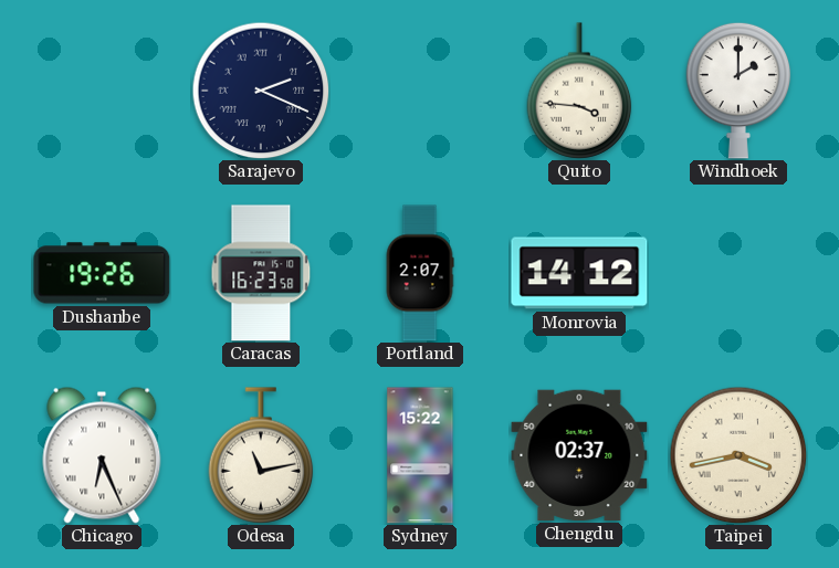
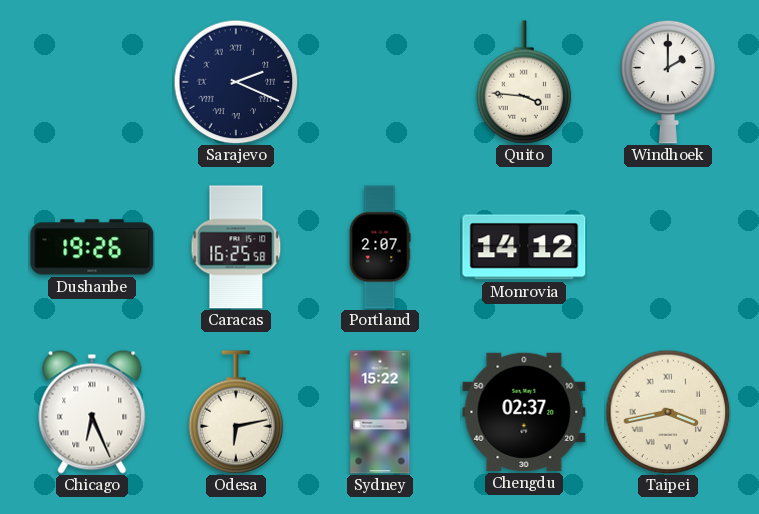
Caracas: 16:23 -> 16:25 (236, 247)
Odesa: 11:13 -> 6:13 (236, 412)
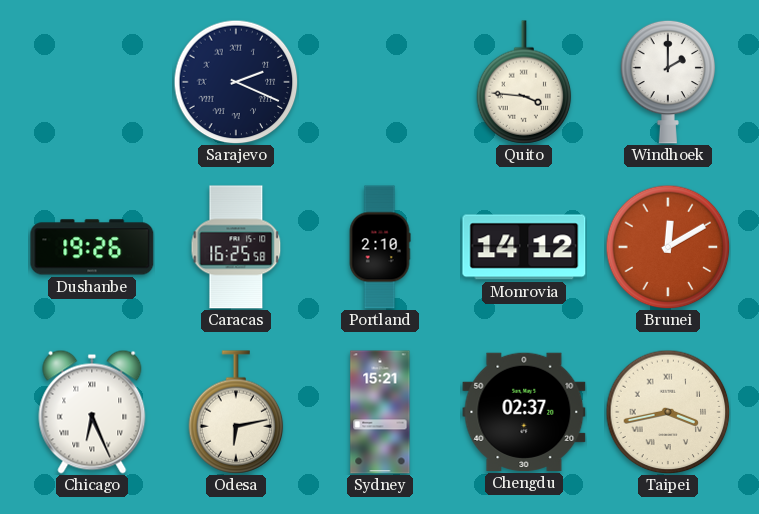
Portland: 2:07 -> 2:10 (380, 247)
Brunei: none -> 12:10 (668, 247)
Sydney: 15:22 -> 15:21 (380, 412)
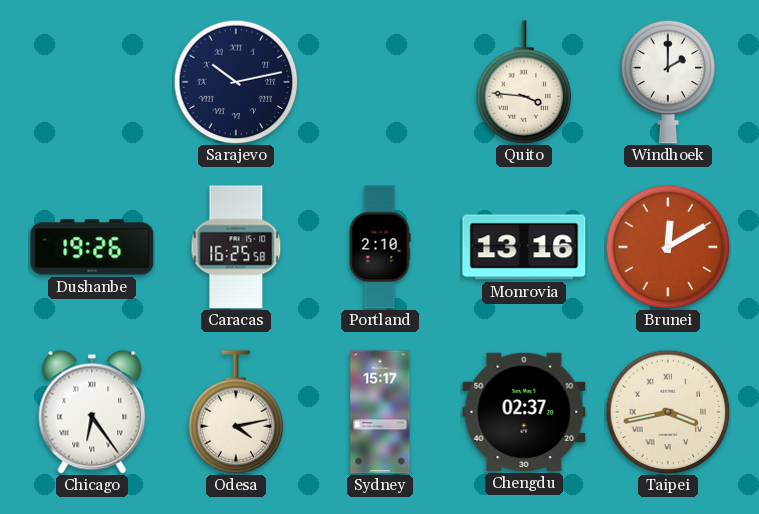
Sarajevo: 2:19 -> 10:13 (236, 82)
Monrovia: 14:12 -> 13:16 (524, 247)
Chicago: 6:26 -> 6:24 (92, 412)
Odesa: 6:13 -> 4:13 (236, 412)
Sydney: 15:21 -> 15:17 (380, 412)
